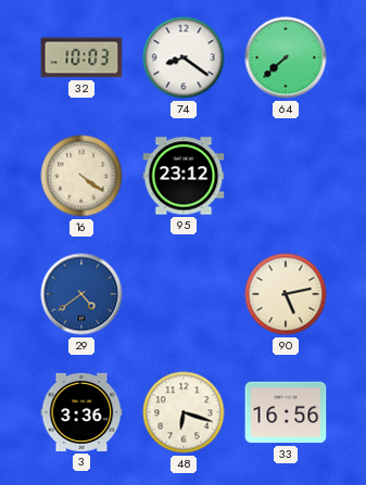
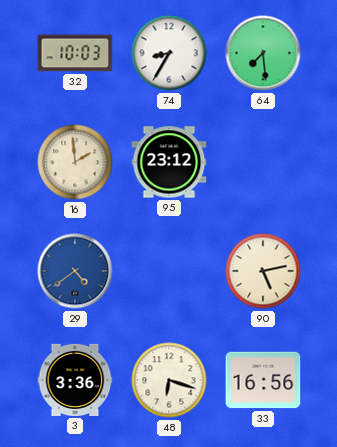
74: 8:21 -> 8:35 (169, 53)
64: 7:38 -> 7:29 (263, 53)
16: 4:21 -> 1:59 (75, 162)
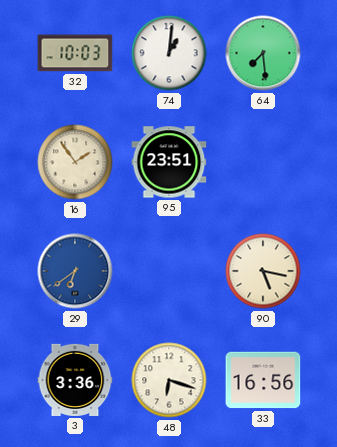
74: 8:35 -> 1:01 (169, 53)
16: 1:59 -> 1:54 (75, 162)
95: 23:12 -> 23:51 (169, 162)
29: 4:39 -> 6:39 (75, 271)
90: 5:13 -> 5:17 (263, 271)
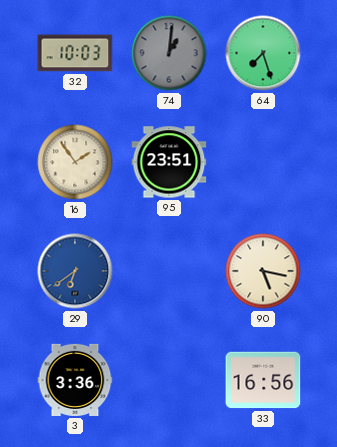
74 dial: white -> grey (169, 53)
64: 7:29 -> 7:27 (263, 53)
48: 6:18 -> none (169, 380)
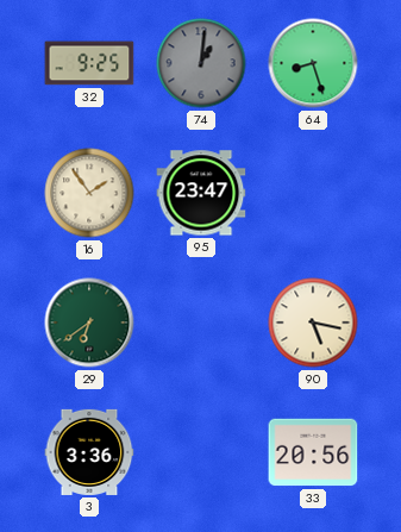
32: 10:03 -> 9:25 (89, 63)
64: 7:27 -> 8:27 (313, 63)
95: 23:51 -> 23:47 (201, 193)
29 dial: blue -> green (89, 323)
33: 16:56 -> 20:56 (313, 452)
